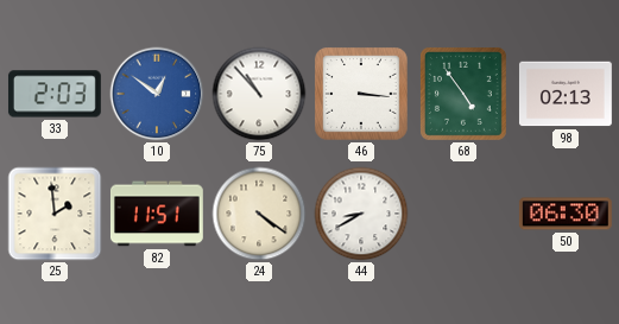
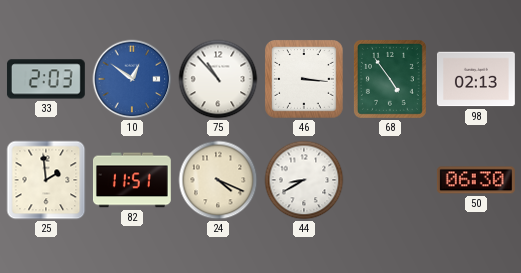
24: 4:21 -> 4:19 (218, 180)
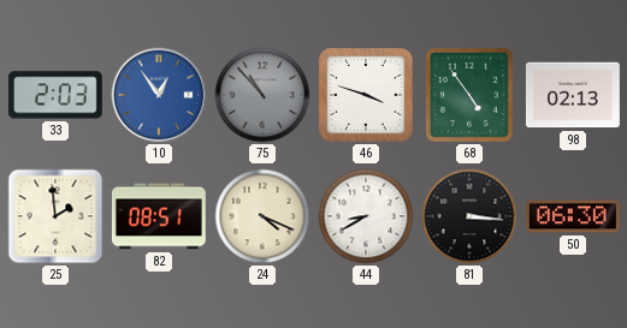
10: 12:51 -> 12:54 (159, 95)
75 dial: white -> grey (262, 95)
46: 3:16 -> 3:48 (366, 95)
82: 11:51 -> 08:51 (159, 216)
81: none -> 3:16 (469, 216)
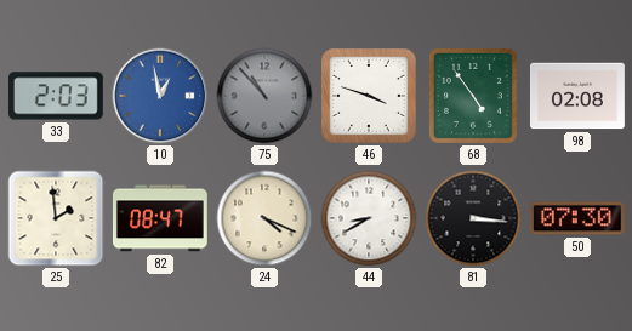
10: 12:54 -> 12:58 (160, 96)
98: 02:13 -> 02:08 (577, 96)
82: 08:51 -> 08:47 (160, 218)
50: 06:30 -> 07:30 (577, 218)
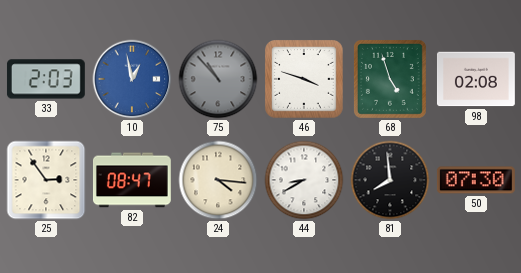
68: 4:54 -> 4:57 (390, 79)
25: 1:59 -> 2:54 (46, 180)
24: 4:19 -> 4:16 (218, 180)
81: 3:16 -> 7:59 (390, 180)
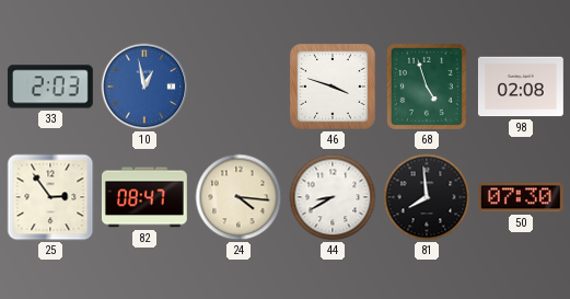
75: 10:53 -> none (218, 79)
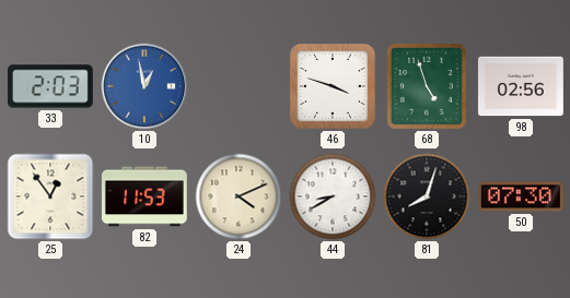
98: 02:08 -> 02:56 (521, 86)
25: 2:54 -> 12:54 (50, 196)
82: 08:47 -> 11:53 (144, 196)
24: 4:16 -> 4:11 (239, 196)
81: 7:59 -> 8:03 (427, 196)
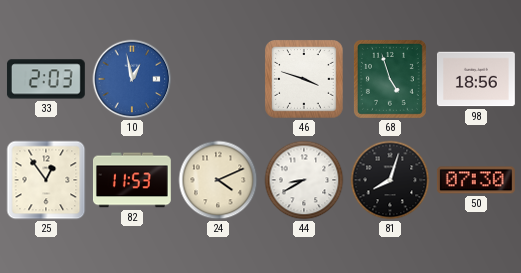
98: 02:56 -> 18:56 (476, 79)
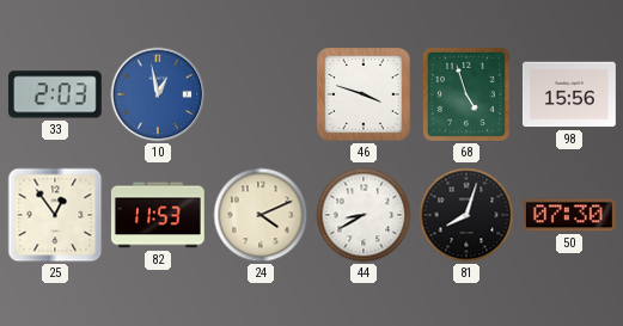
98: 18:56 -> 15:56 (569, 94)
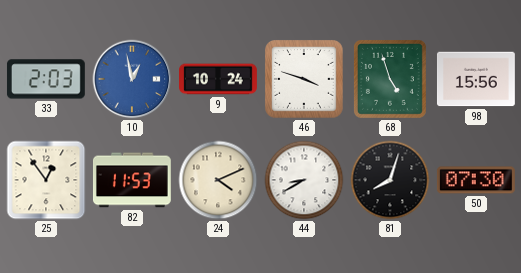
9: none -> 10:24 (219, 79)
